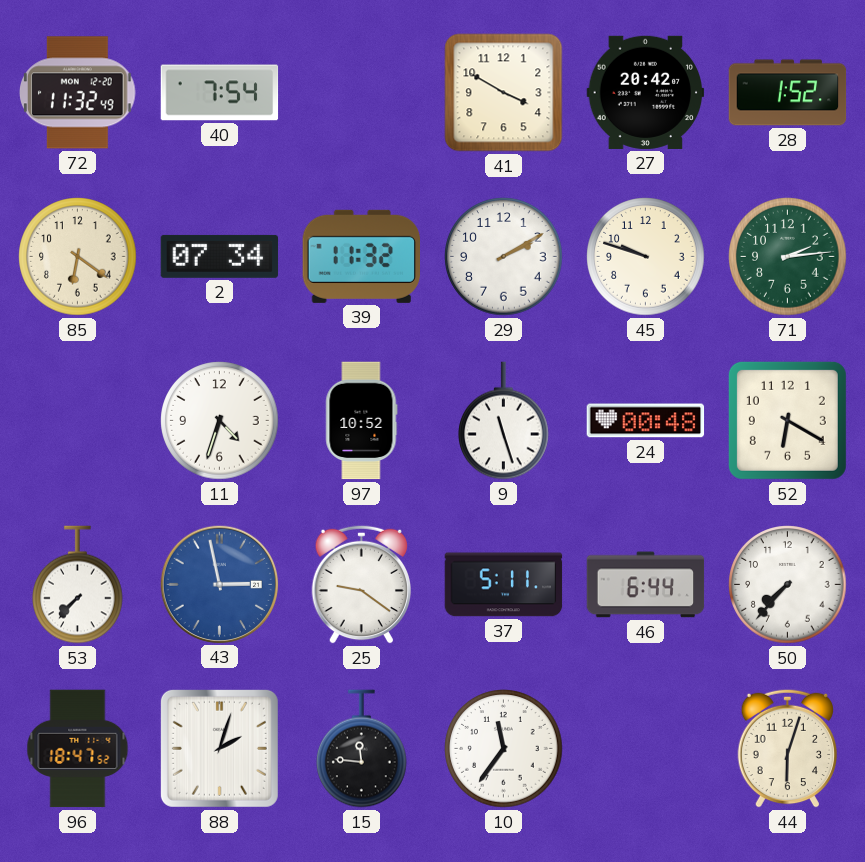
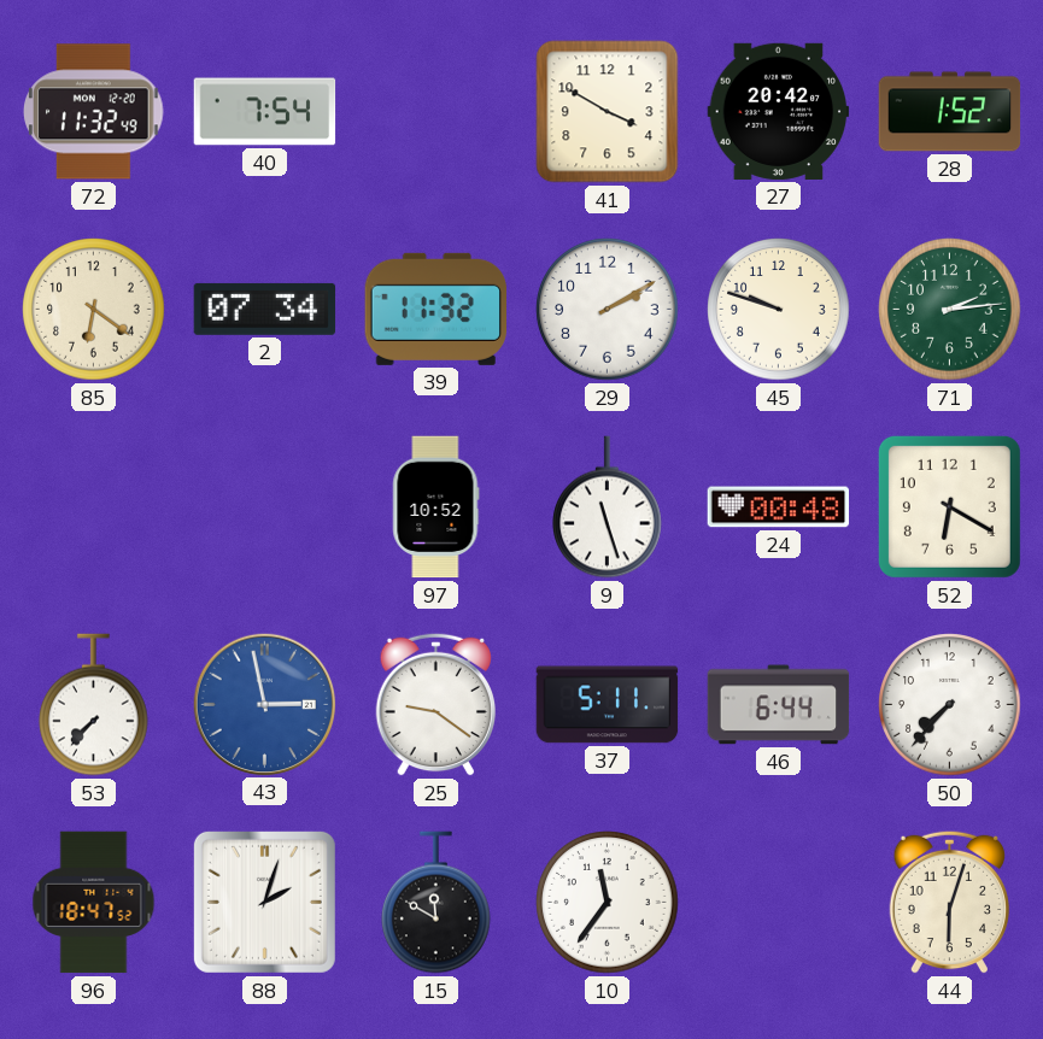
11: 4:33 -> none (220, 421)
15: 11:46 -> 11:50 (436, 903)
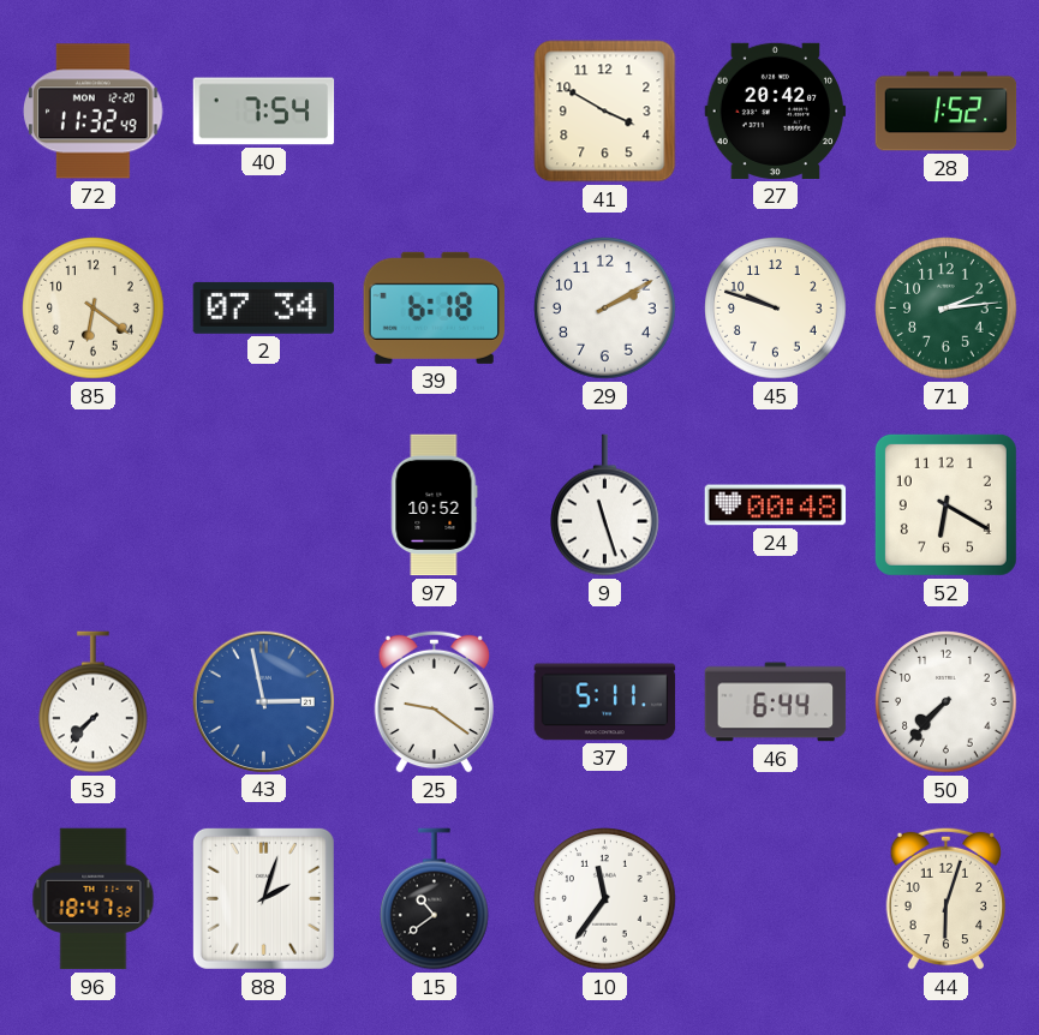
39: 11:32 -> 6:18 (434, 307)
15: 11:50 -> 10:39 (435, 899)
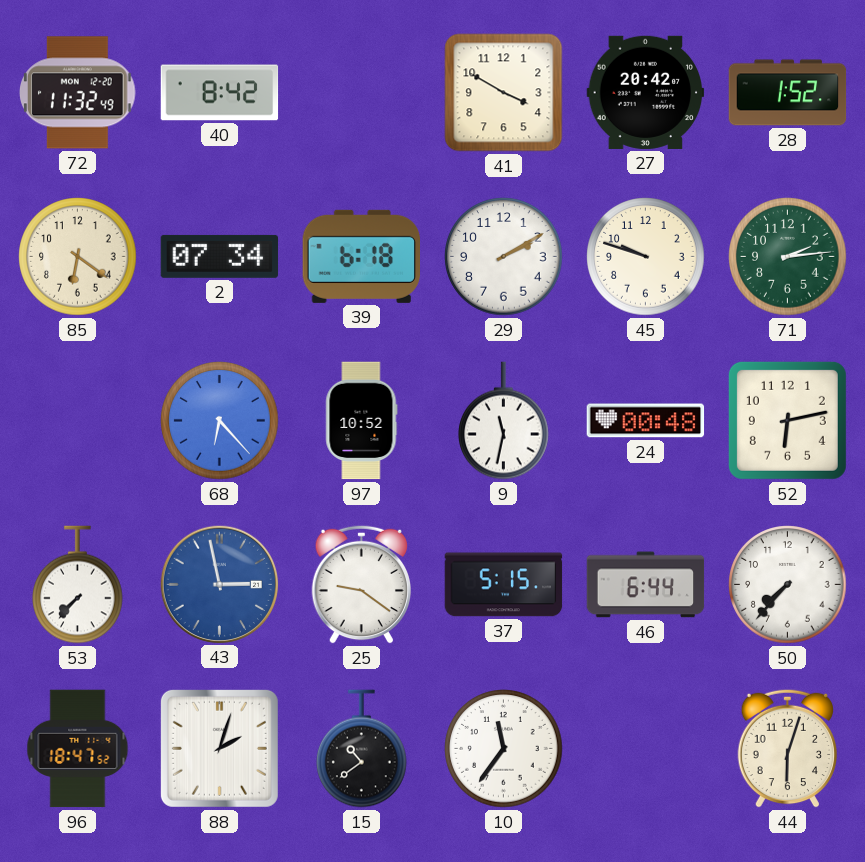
40: 7:54 -> 8:42 (220, 93)
68: none -> 6:23 (220, 421)
9: 11:27 -> 11:32 (504, 421)
52: 6:20 -> 6:13 (787, 420)
37: 5:11 -> 5:15 (504, 585)
